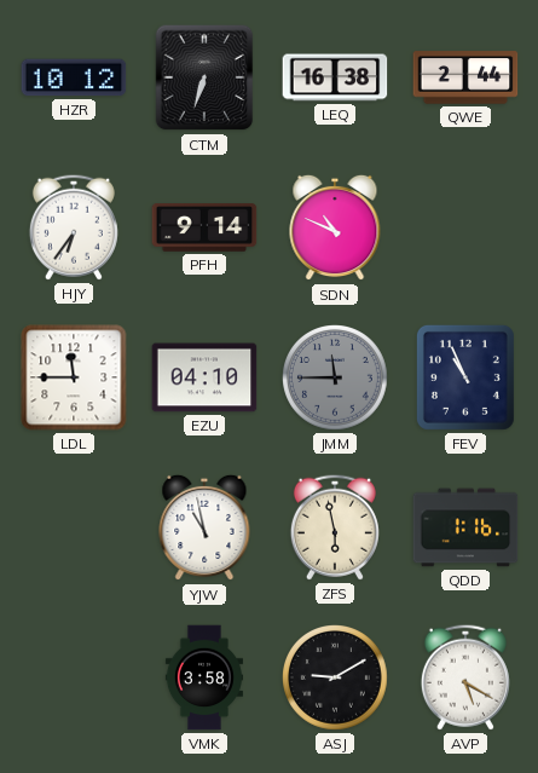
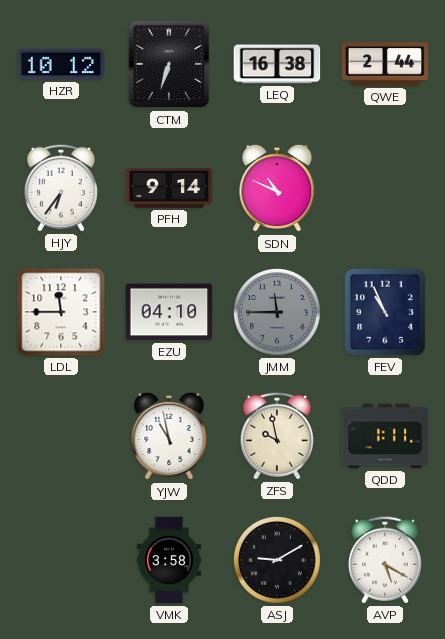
ZFS: 5:58 -> 9:58 (277, 436)
QDD: 1:16 -> 1:11 (385, 436)
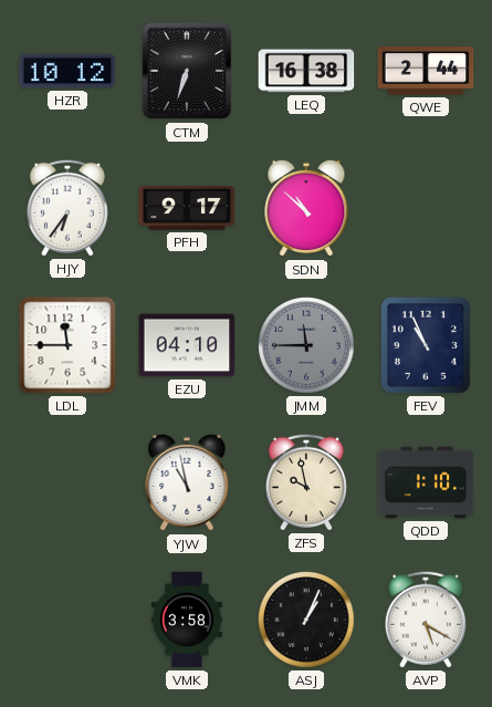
PFH: 9:14 -> 9:17 (187, 208)
SDN: 10:49 -> 10:52 (306, 208)
QDD: 1:11 -> 1:10 (426, 482)
ASJ: 9:10 -> 1:04 (307, 621)
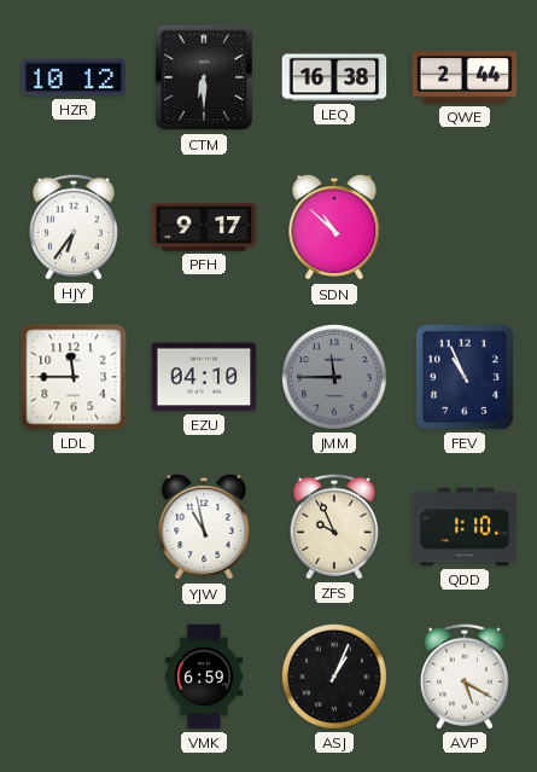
CTM: 6:33 -> 6:30 (204, 77)
ZFS: 9:58 -> 9:56 (334, 527)
VMK: 3:58 -> 6:59 (204, 677)
